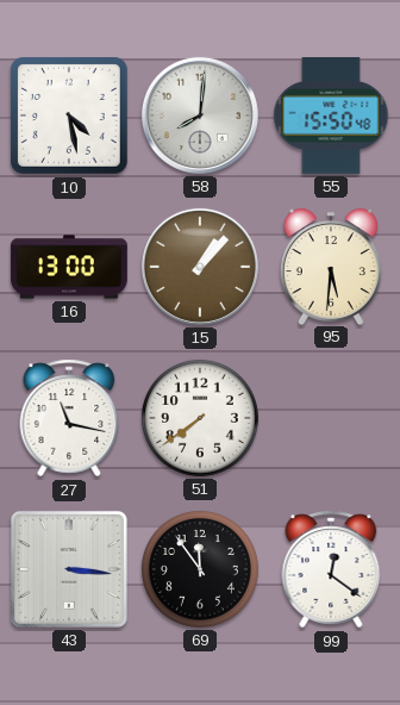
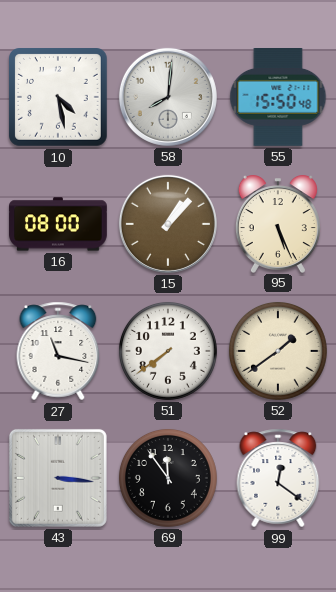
16: 13:00 -> 08:00 (58, 224)
95: 5:31 -> 5:26 (278, 224)
52: none -> 1:39 (278, 351)
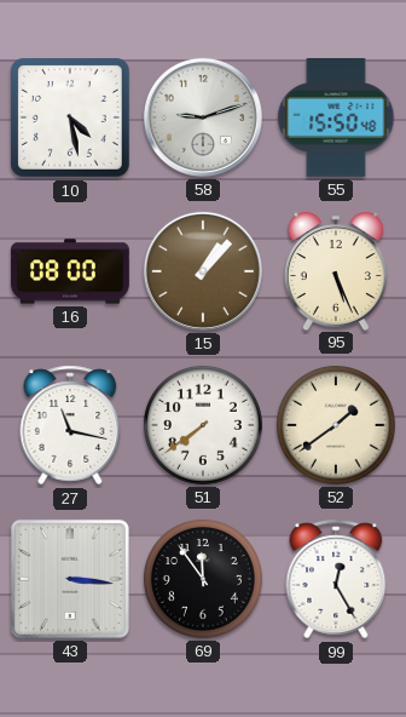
58: 8:01 -> 9:12 (203, 117)
99: 12:21 -> 12:25 (336, 579)
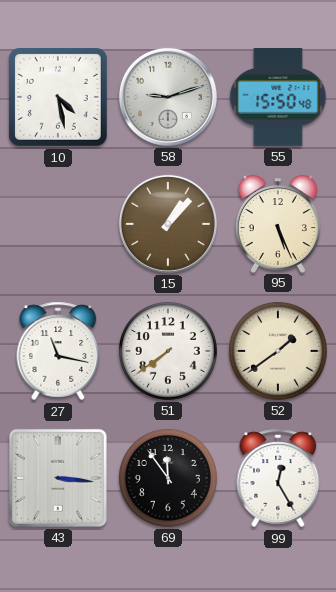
16: 08:00 -> none (70, 271)
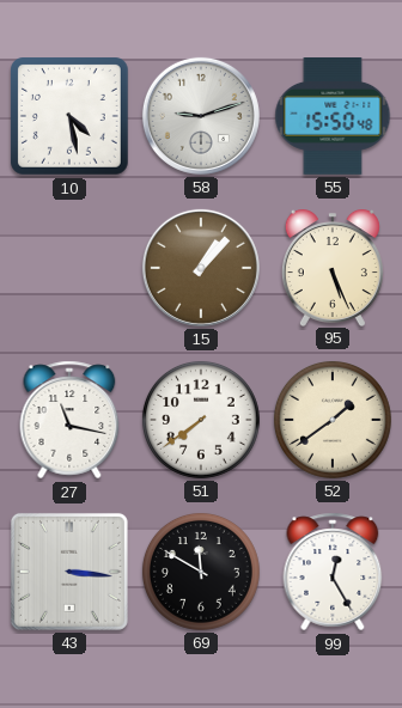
69: 11:54 -> 11:50 (201, 572)
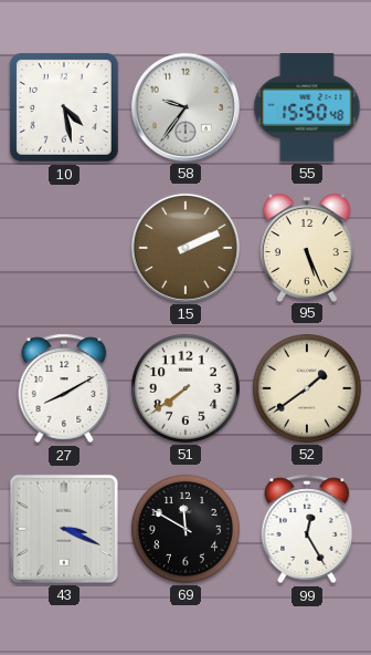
58: 9:12 -> 9:36 (185, 107)
15: 1:07 -> 2:11 (185, 248)
27: 11:17 -> 8:10 (64, 388)
43: 3:16 -> 3:19 (64, 529)
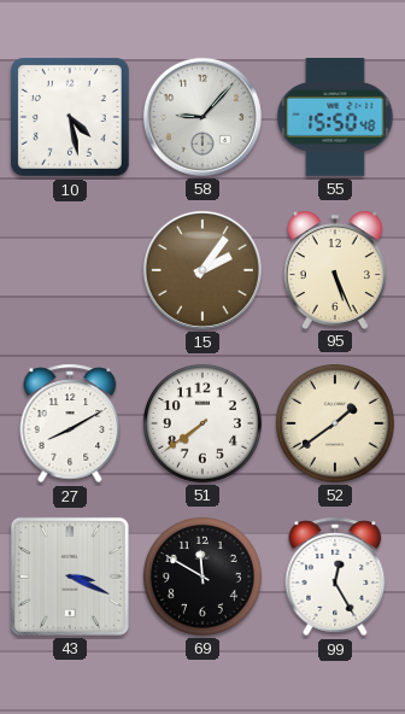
58: 9:36 -> 9:07 (202, 117)
15: 2:11 -> 2:06 (202, 270)
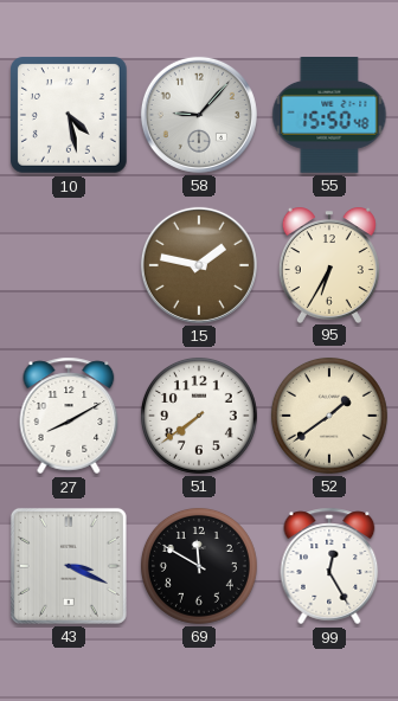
15: 2:06 -> 1:47 (199, 265)
95: 5:26 -> 6:35 (329, 265)
